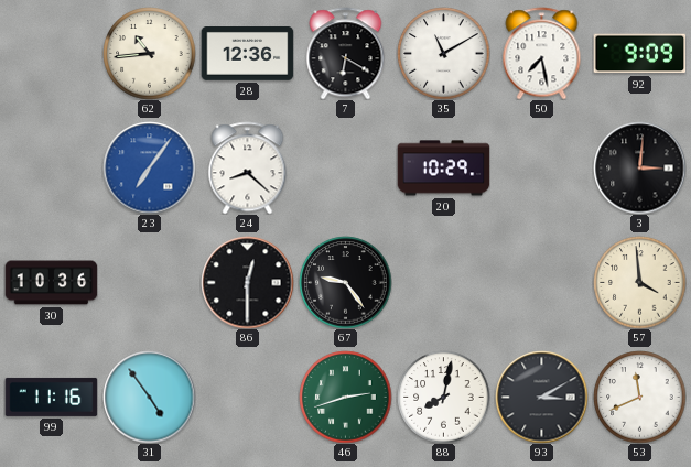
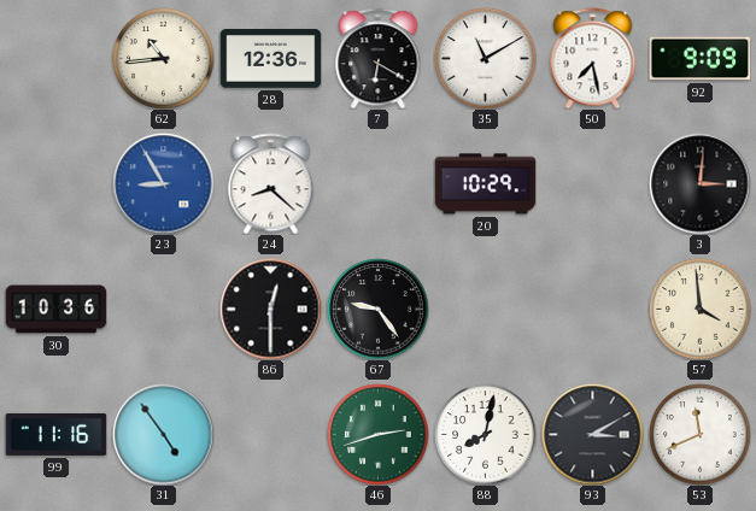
23: 7:06 -> 8:55 (163, 183)
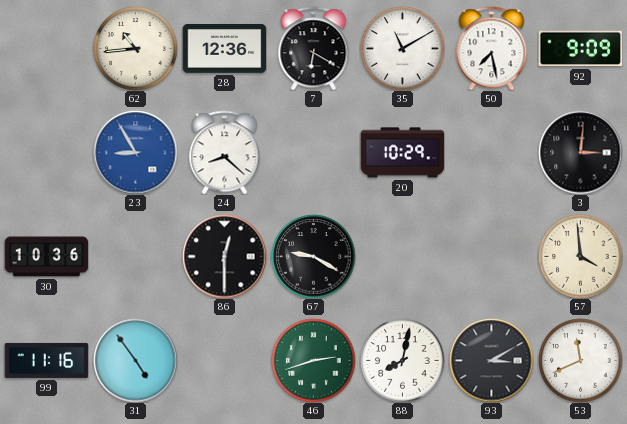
67: 9:24 -> 9:20 (313, 256)
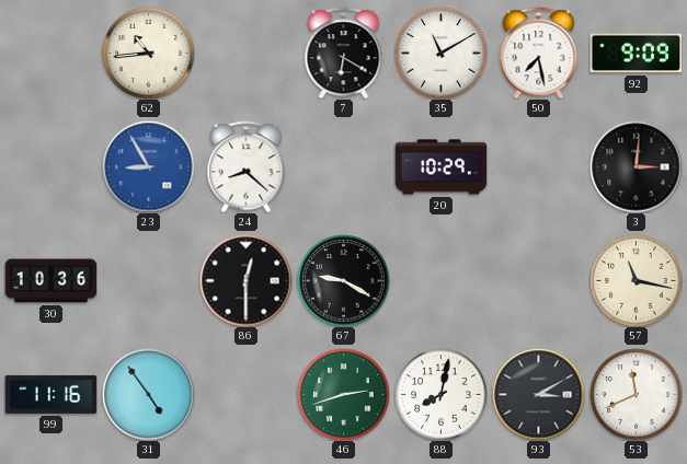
28: 12:36 -> none (224, 49)
57: 3:59 -> 11:17 (636, 280)
